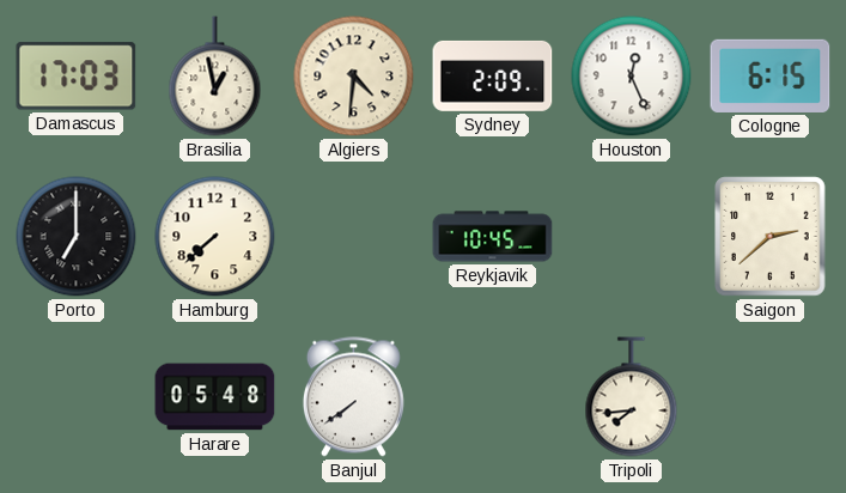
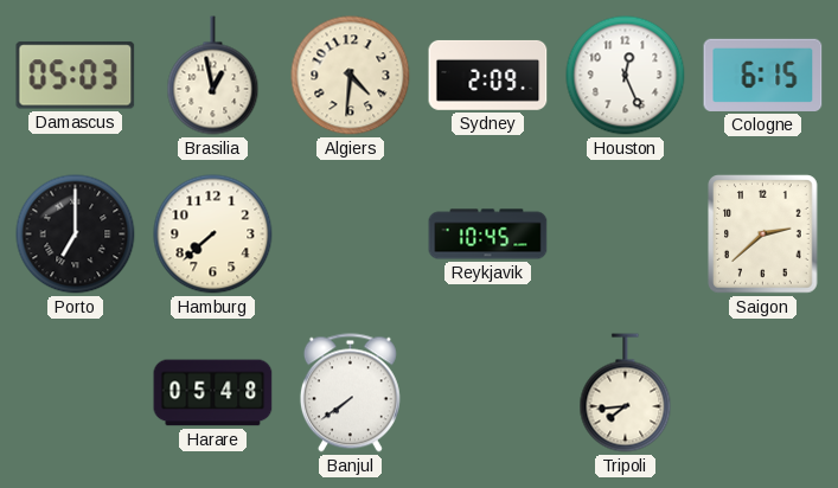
Damascus: 17:03 -> 05:03 (76, 76)
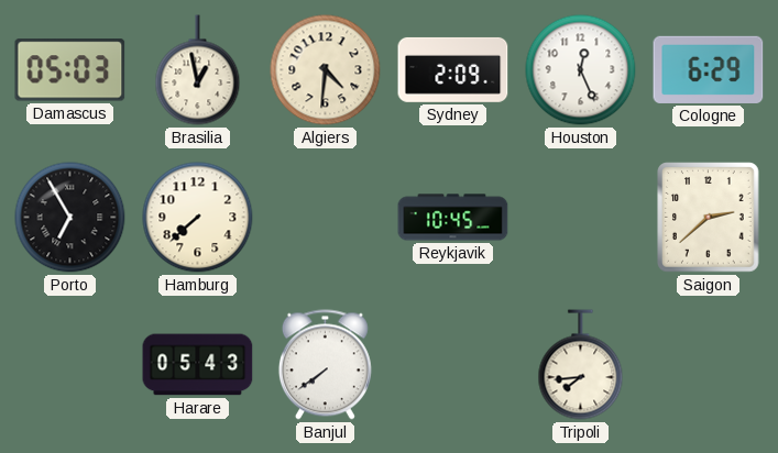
Cologne: 6:15 -> 6:29 (709, 69)
Porto: 7:00 -> 6:55 (70, 218)
Harare: 05:48 -> 05:43 (198, 365)
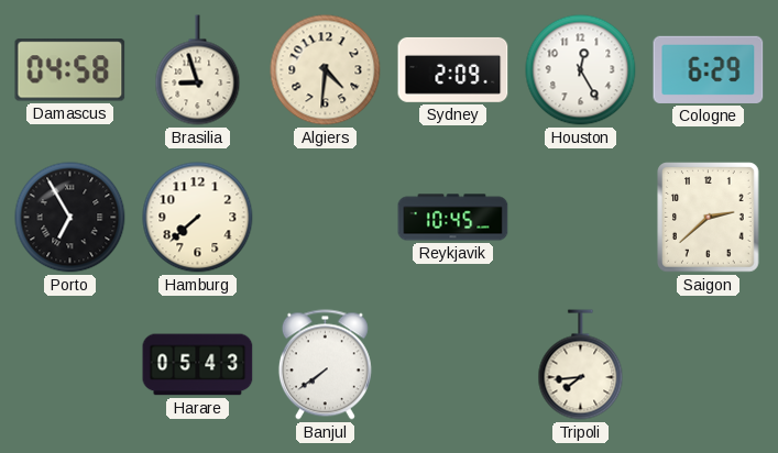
Damascus: 05:03 -> 04:58 (70, 70)
Brasilia: 12:58 -> 8:57 (198, 70)
Houston: 12:26 -> 12:25 (581, 70)
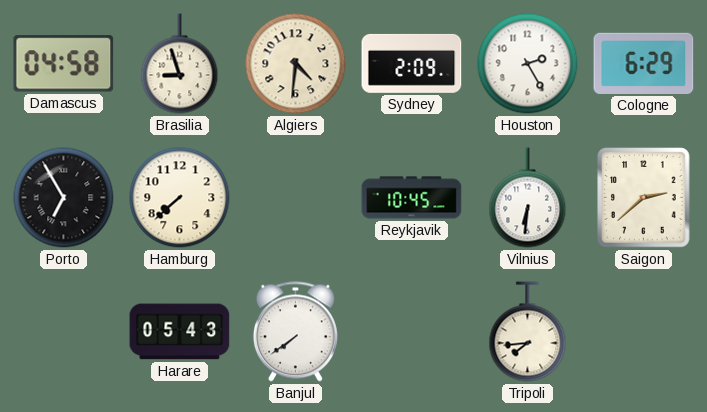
Houston: 12:25 -> 2:25 (528, 64)
Vilnius: none -> 6:31 (528, 198)
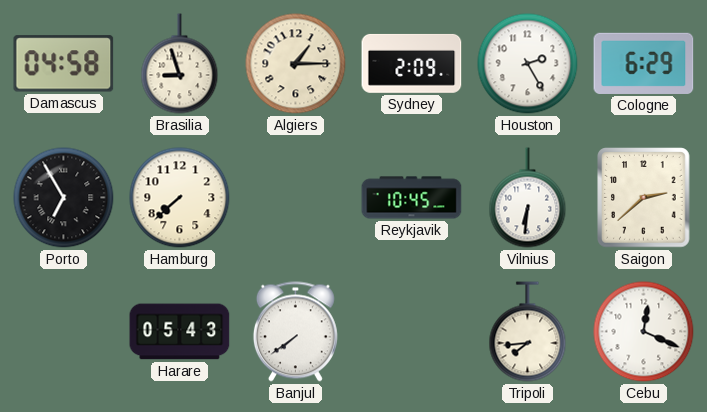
Algiers: 4:31 -> 1:15 (296, 64)
Cebu: none -> 12:19 (644, 332)
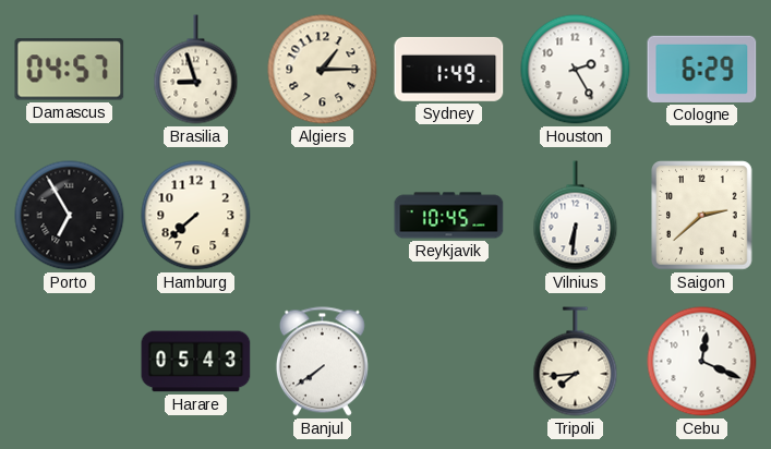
Damascus: 04:58 -> 04:57 (70, 70)
Sydney: 2:09 -> 1:49 (449, 69)
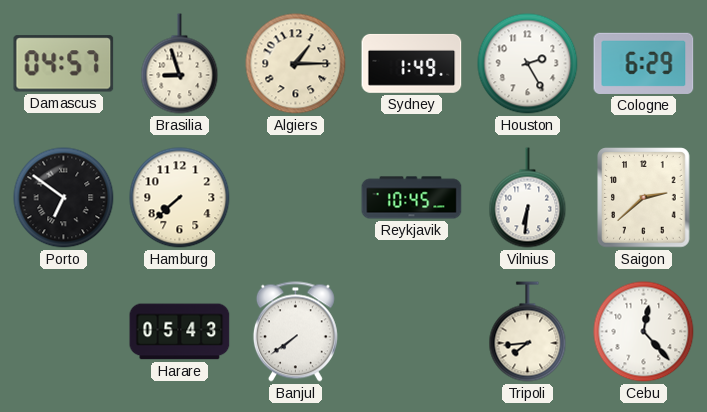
Porto: 6:55 -> 6:51 (64, 198)
Cebu: 12:19 -> 12:23 (644, 332)
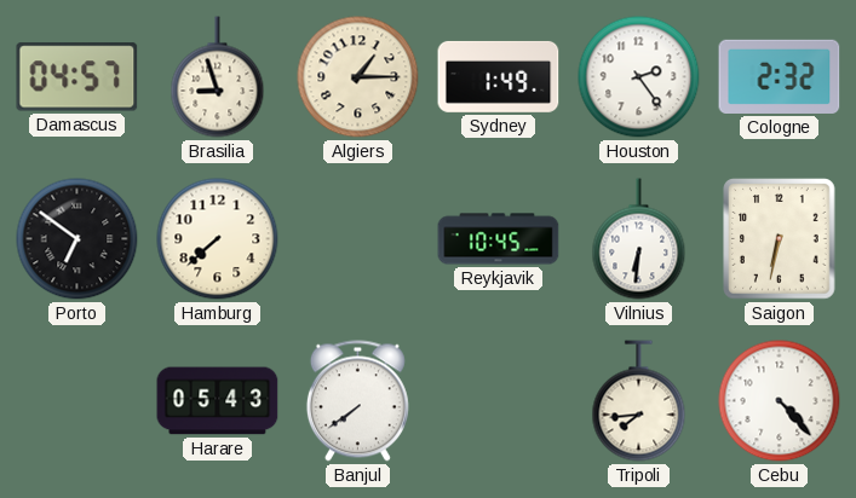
Houston: 2:25 -> 2:24 (639, 77)
Cologne: 6:29 -> 2:32 (780, 76)
Saigon: 2:38 -> 6:32 (780, 239)
Cebu: 12:23 -> 4:23 (780, 401)
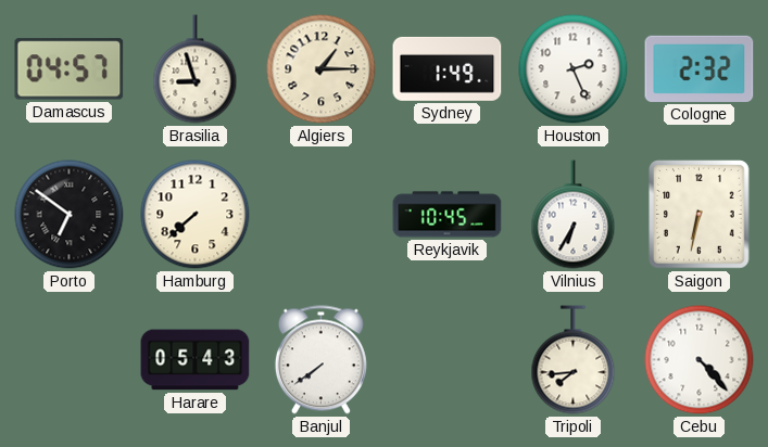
Houston: 2:24 -> 2:26 (574, 69)
Vilnius: 6:31 -> 6:35 (574, 215)
